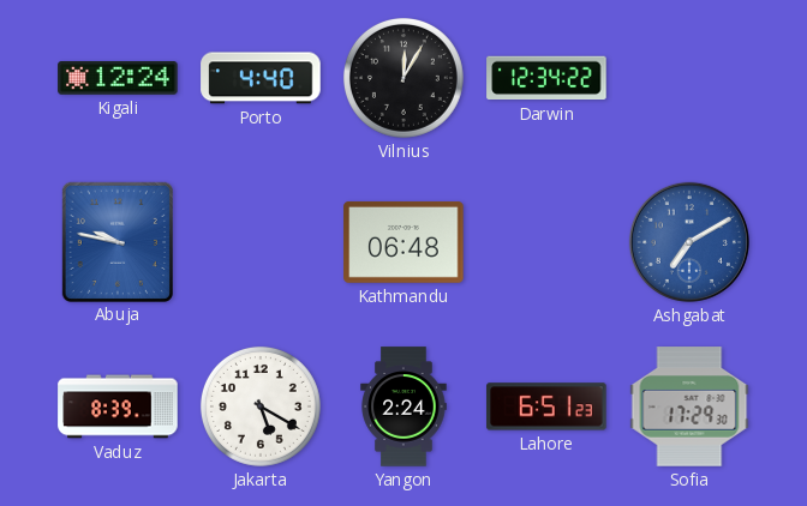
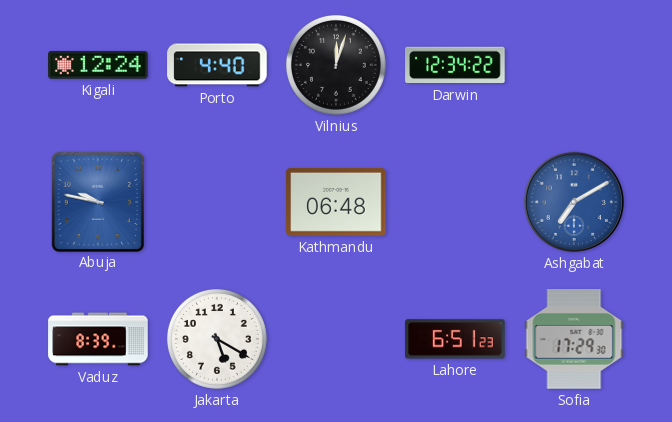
Vilnius: 12:05 -> 12:03 (336, 65)
Yangon: 2:24 -> none (403, 406)
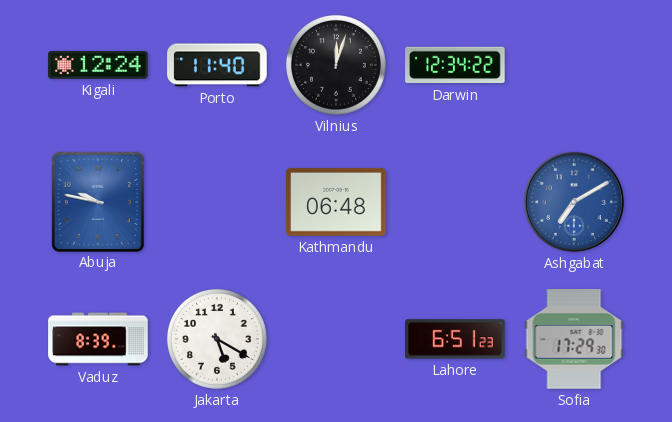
Porto: 4:40 -> 11:40 (217, 65)
